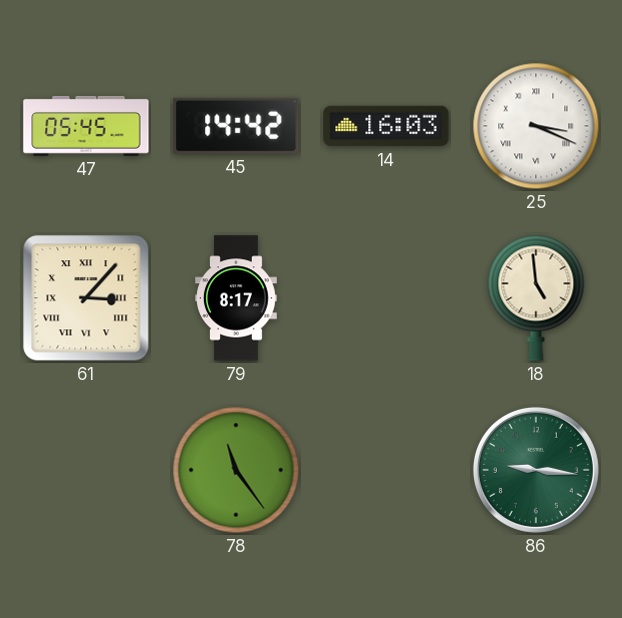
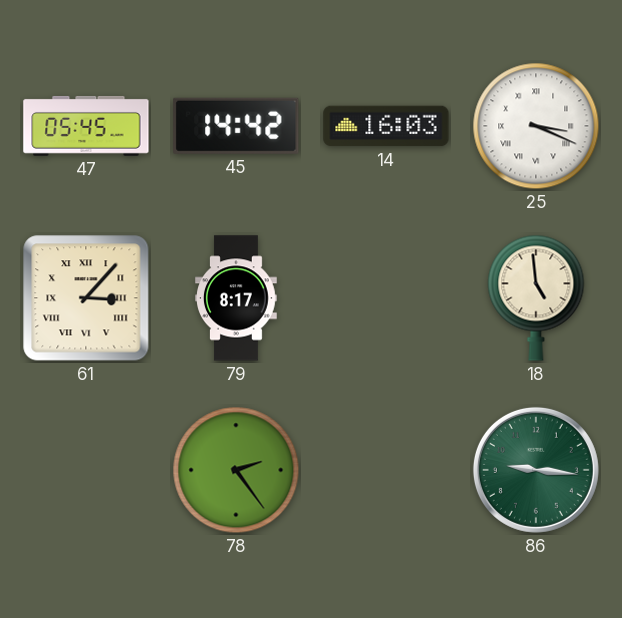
78: 11:24 -> 2:24 (236, 470)
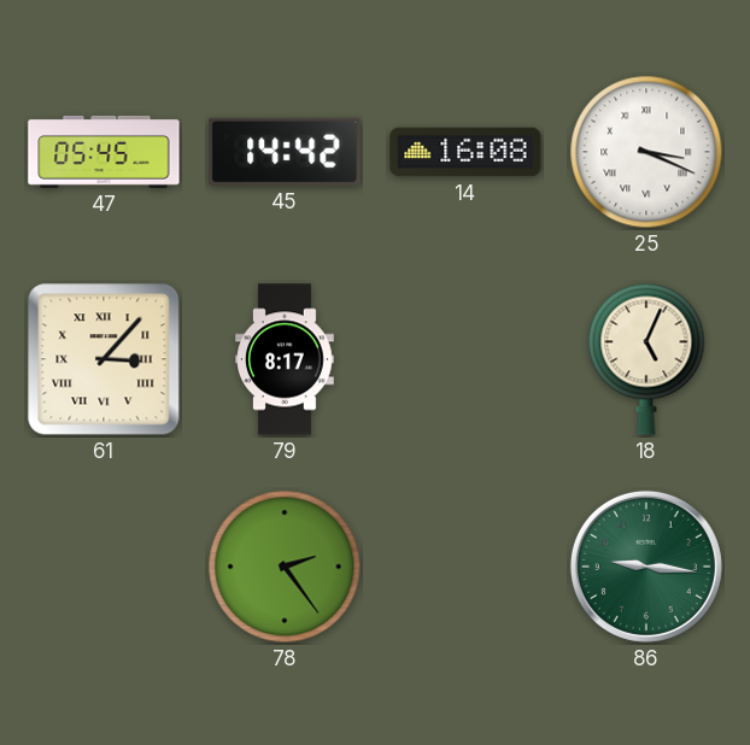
14: 16:03 -> 16:08 (465, 152)
18: 4:59 -> 5:04 (646, 359)
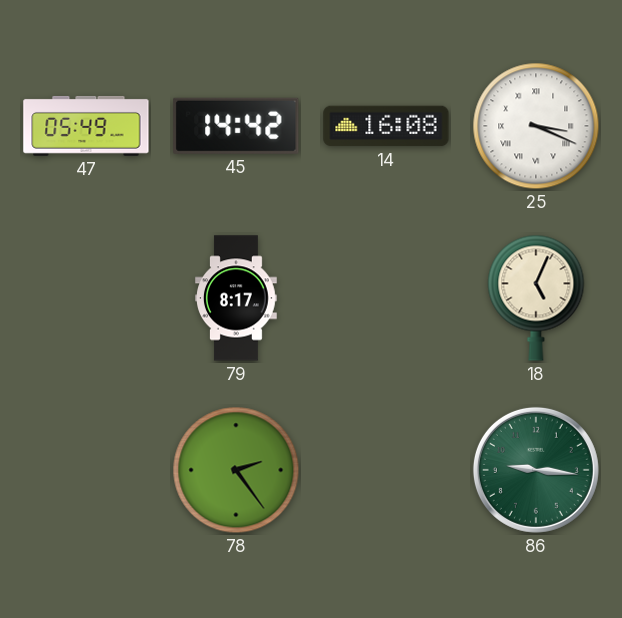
47: 05:45 -> 05:49 (86, 126)
61: 3:07 -> none (104, 359)
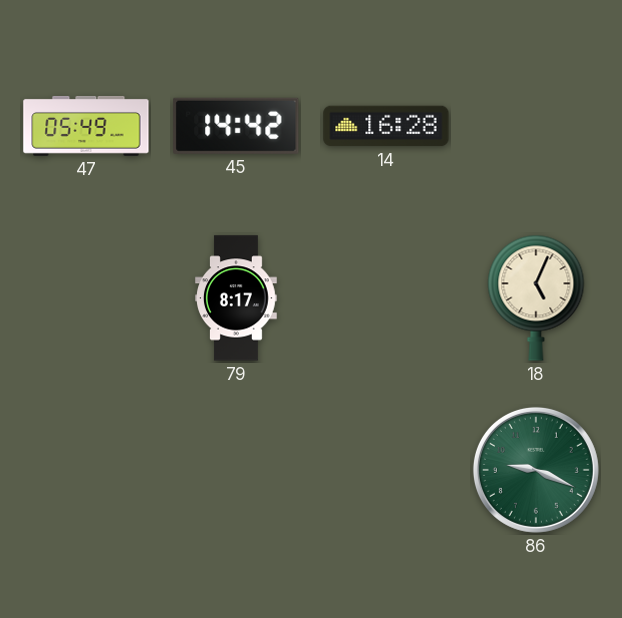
14: 16:08 -> 16:28 (386, 126)
25: 3:19 -> none (536, 126)
78: 2:24 -> none (236, 470)
86: 9:16 -> 9:19 (536, 470)
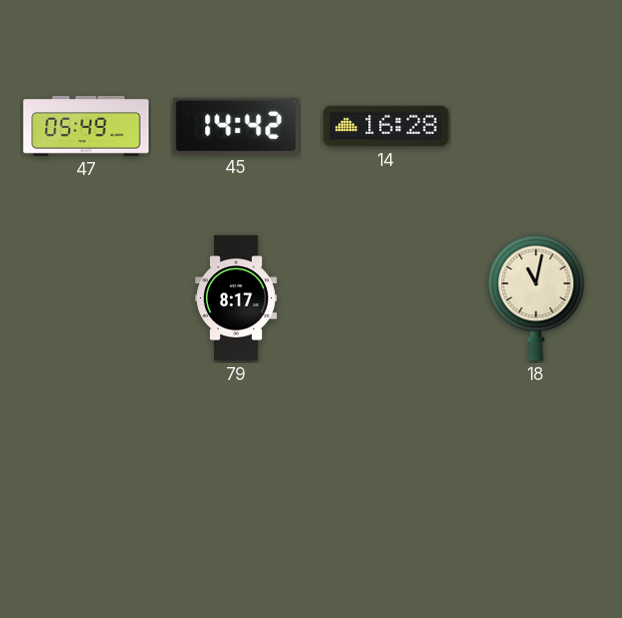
18: 5:04 -> 11:02 (536, 298)
86: 9:19 -> none (536, 470)
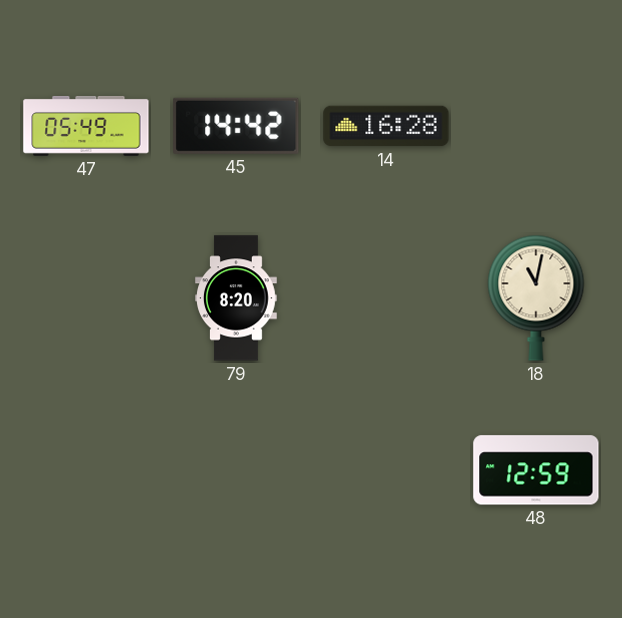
79: 8:17 -> 8:20 (237, 298)
48: none -> 12:59 (536, 470)
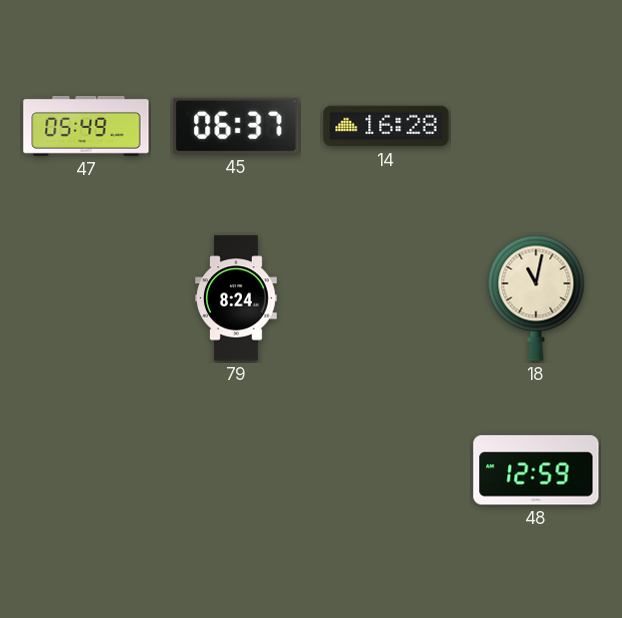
45: 14:42 -> 06:37 (236, 126)
79: 8:20 -> 8:24 (237, 298)
